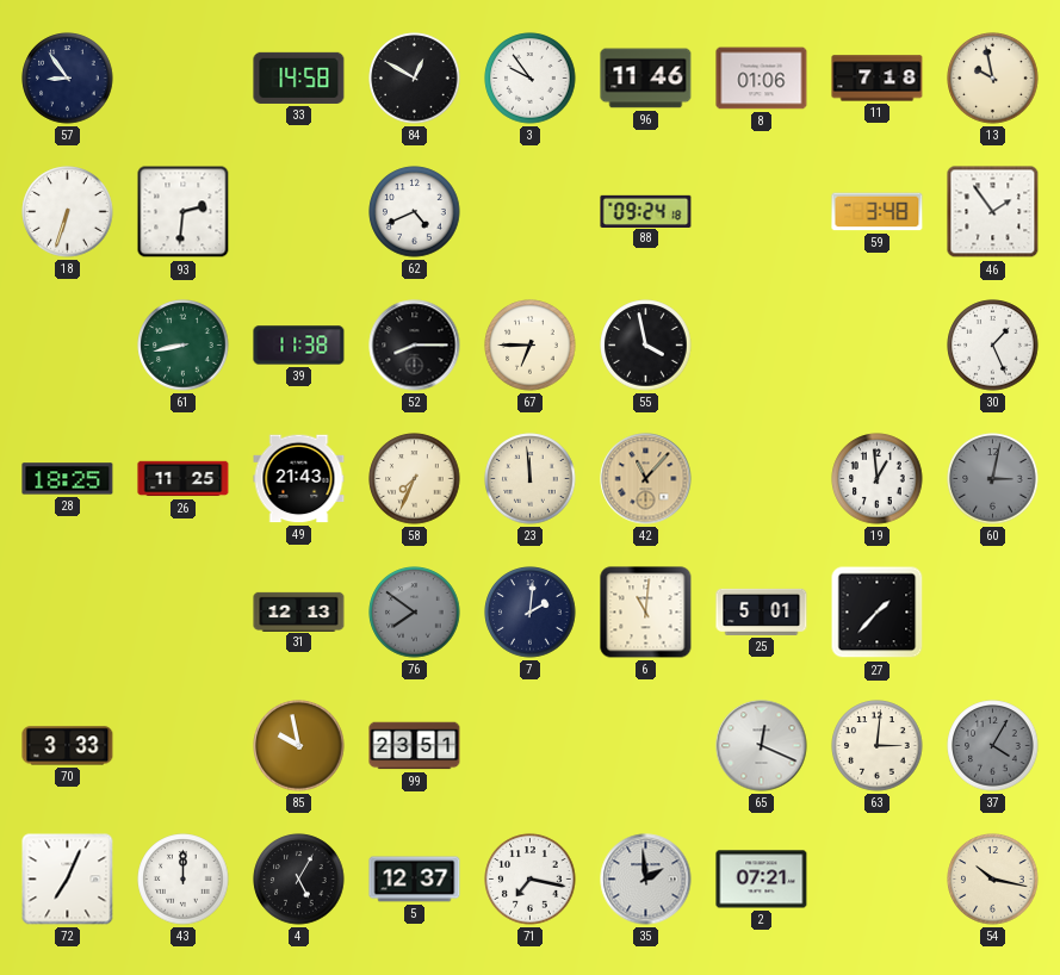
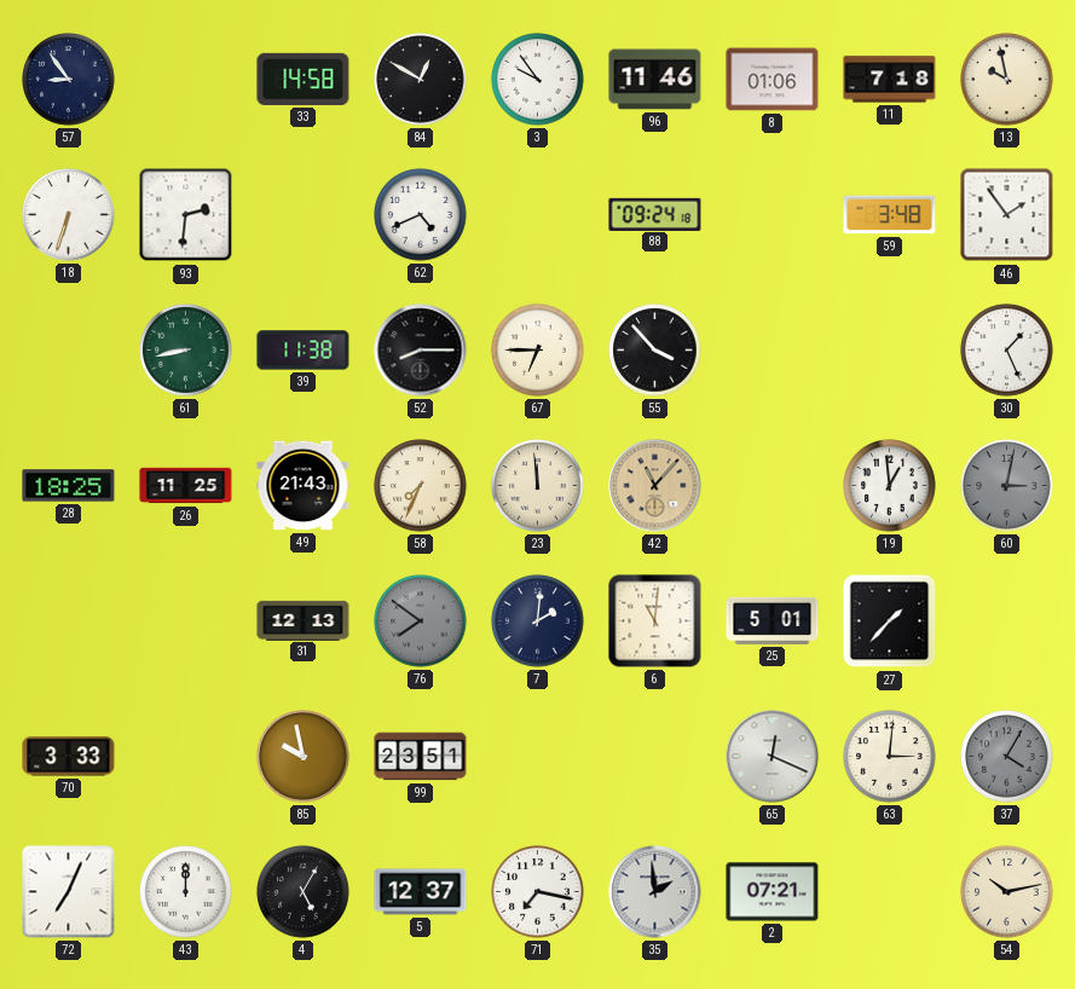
55: 3:58 -> 3:53 (655, 351)
54: 10:17 -> 10:13 (1007, 892)
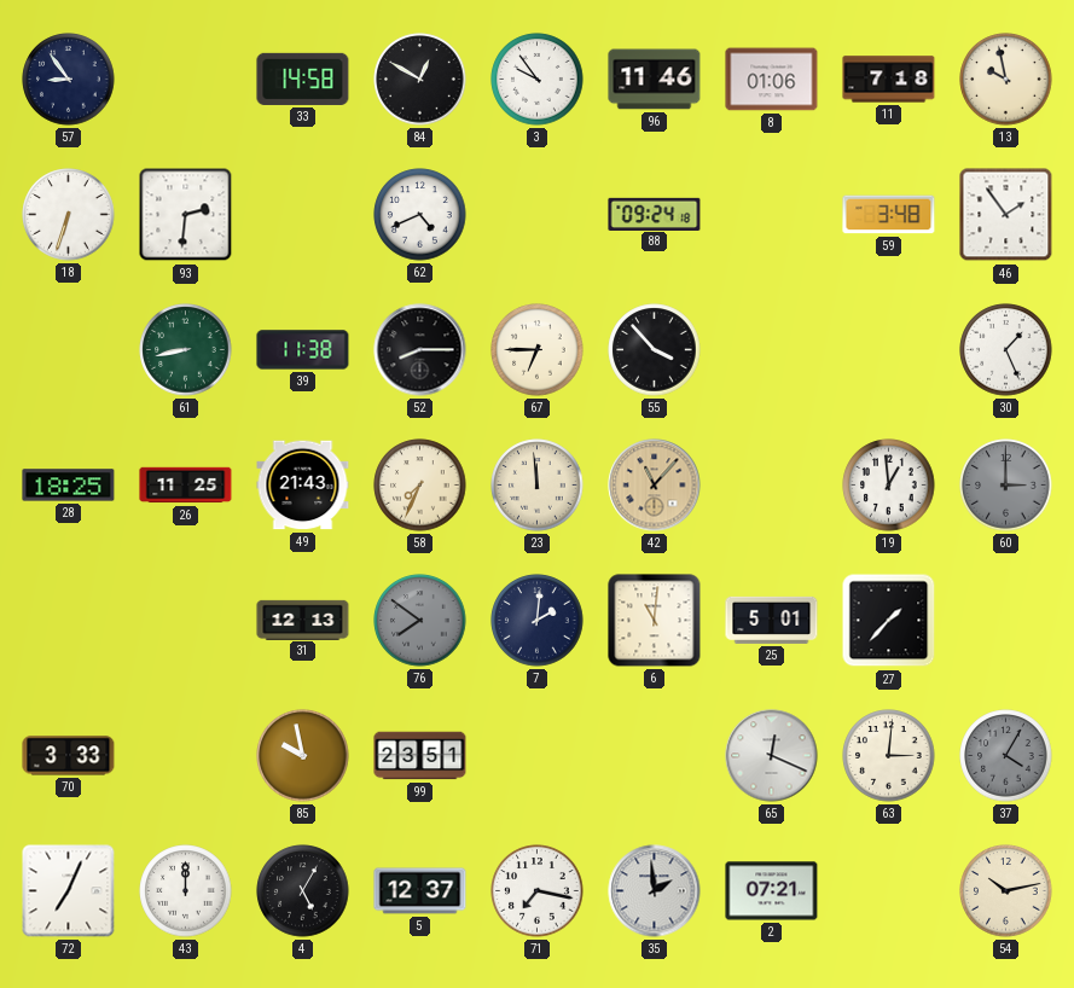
60: 3:02 -> 3:00 (1006, 486)
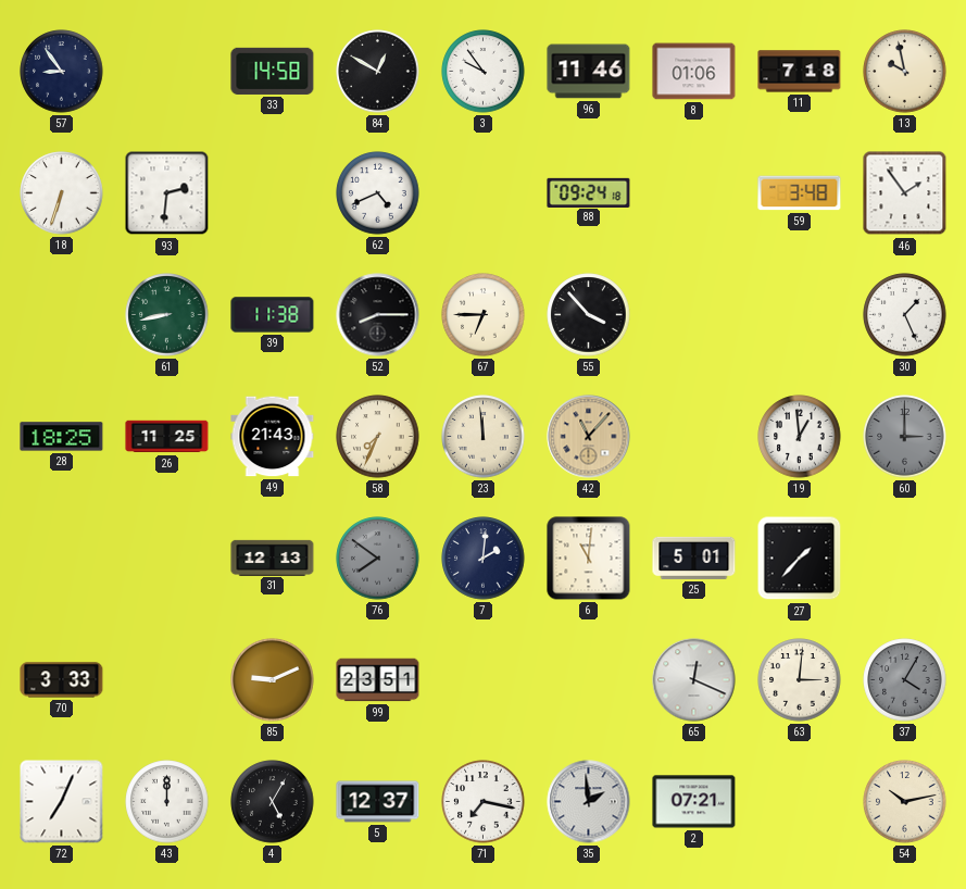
85: 9:58 -> 9:11 (273, 680)
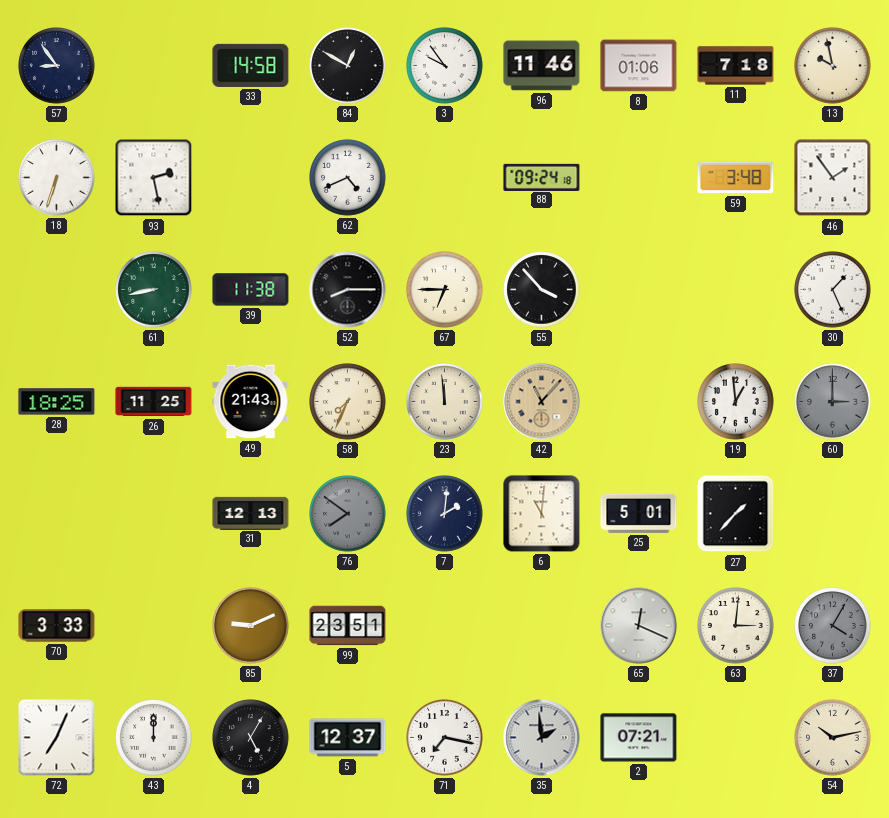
93: 2:31 -> 2:28 (154, 178)
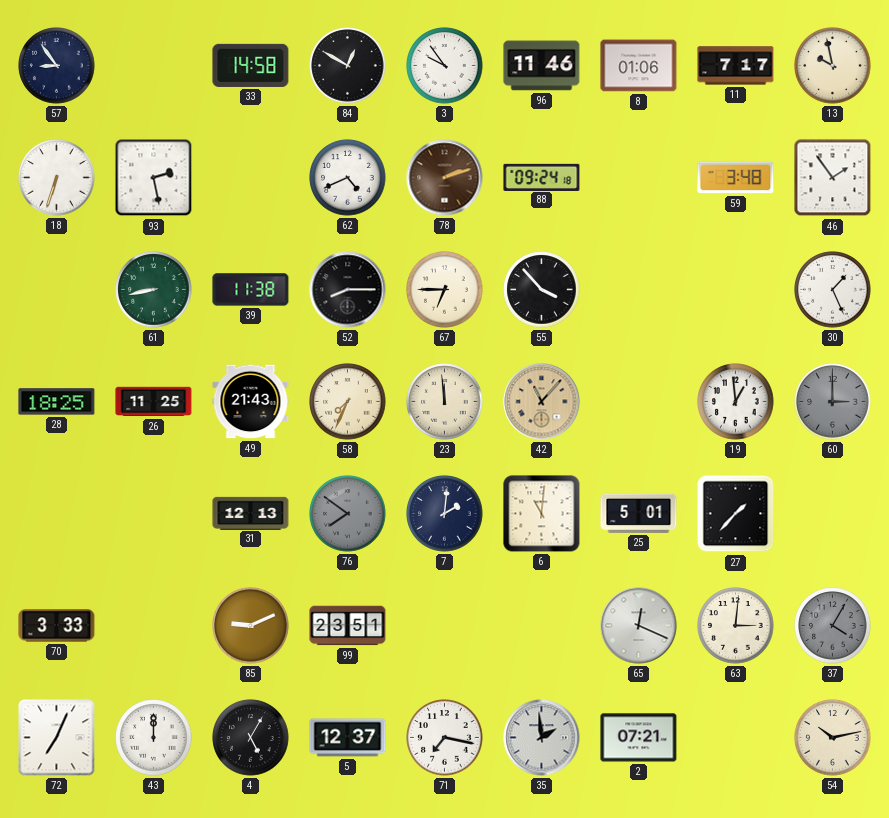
11: 7:18 -> 7:17 (736, 66)
78: none -> 2:12 (445, 178)
